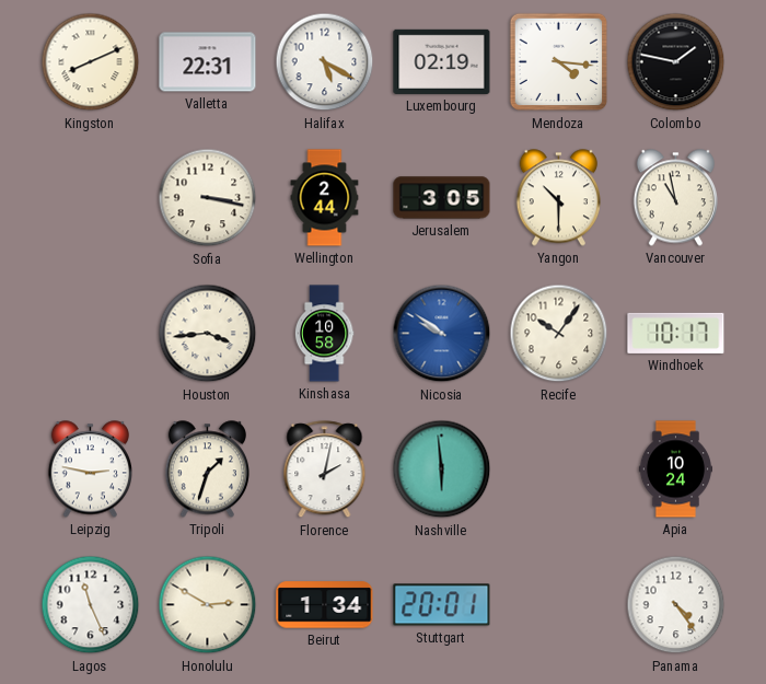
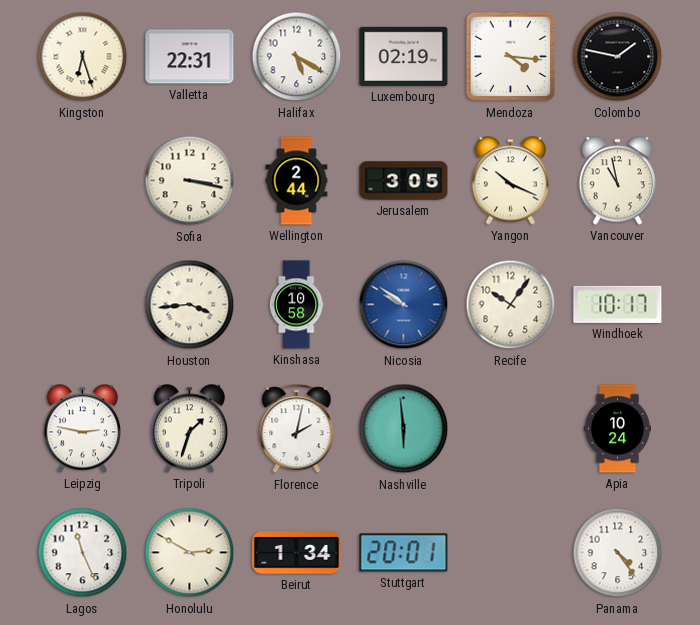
Kingston: 8:11 -> 6:27 (83, 57)
Yangon: 10:30 -> 10:19 (510, 181)
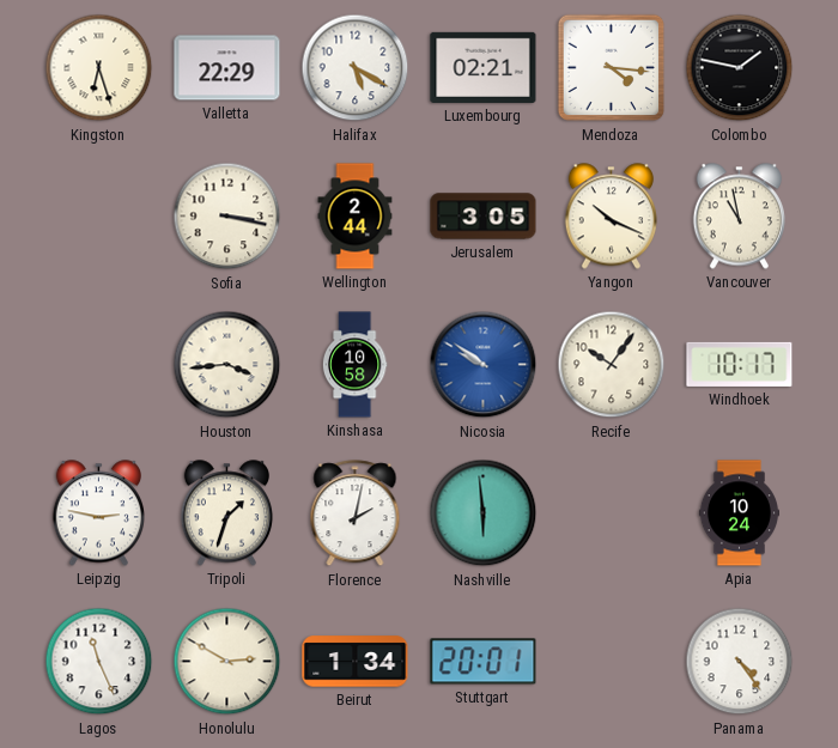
Valletta: 22:31 -> 22:29 (227, 68)
Luxembourg: 02:19 -> 02:21 (484, 67)
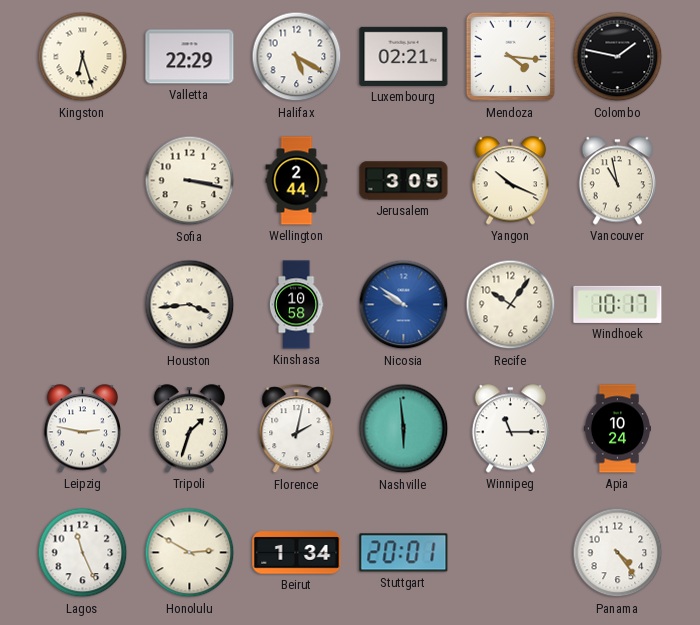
Winnipeg: none -> 11:15 (510, 429)
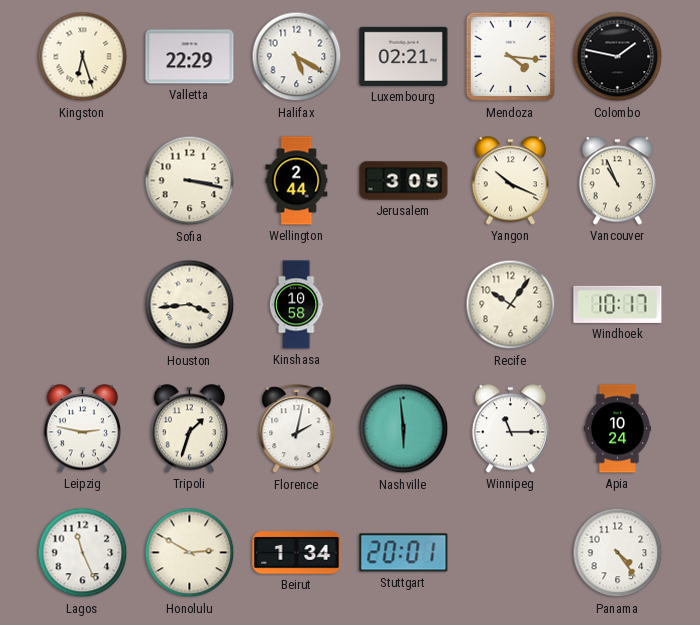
Vancouver: 10:58 -> 10:56 (617, 181)
Nicosia: 9:51 -> none (404, 305)
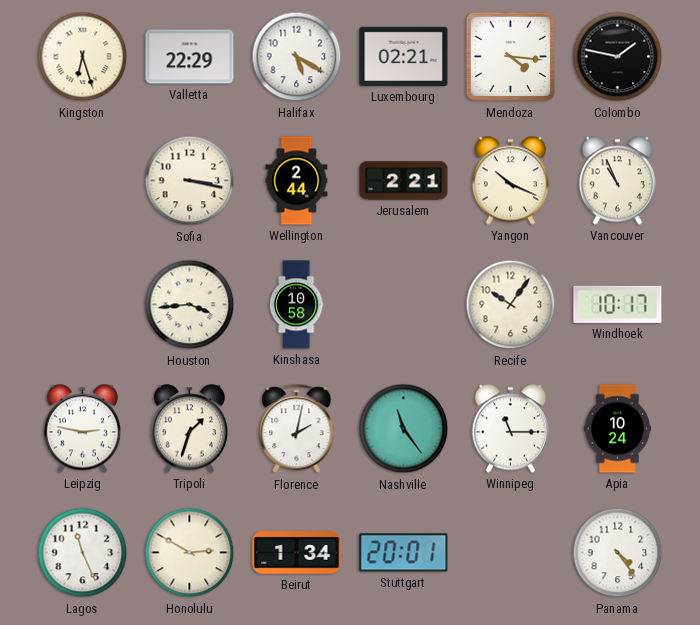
Jerusalem: 3:05 -> 2:21 (404, 181)
Nashville: 5:59 -> 11:24 (404, 429)
